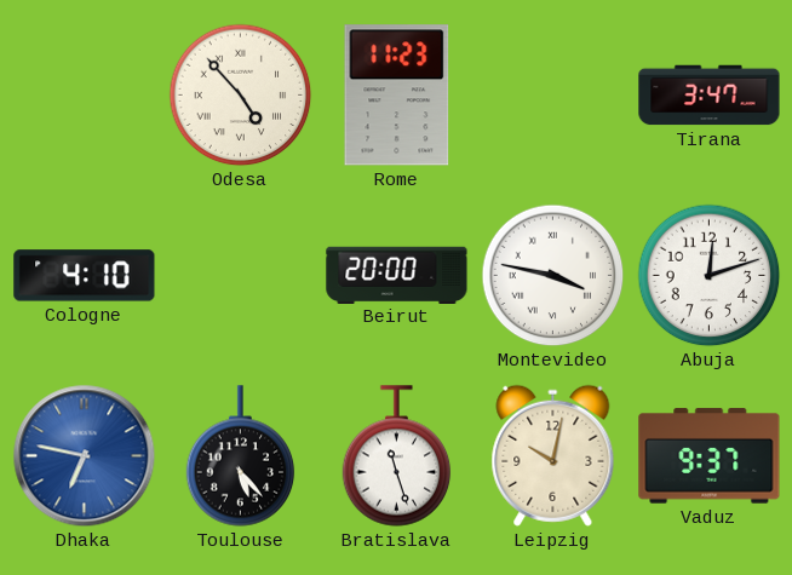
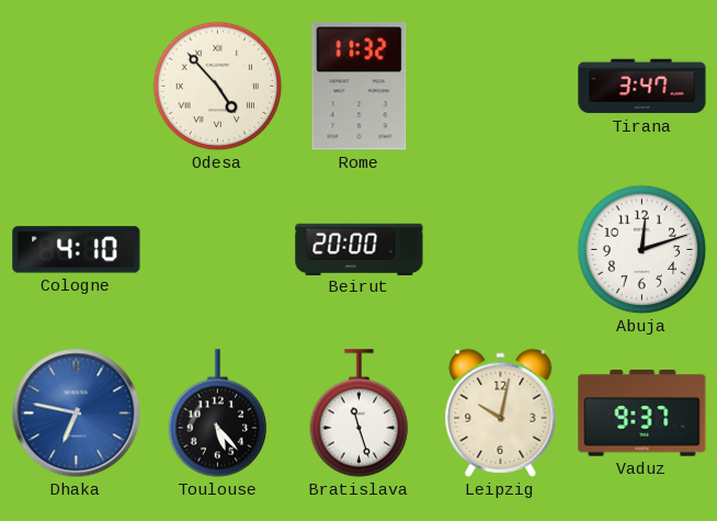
Rome: 11:23 -> 11:32 (360, 87)
Montevideo: 3:47 -> none (553, 276)
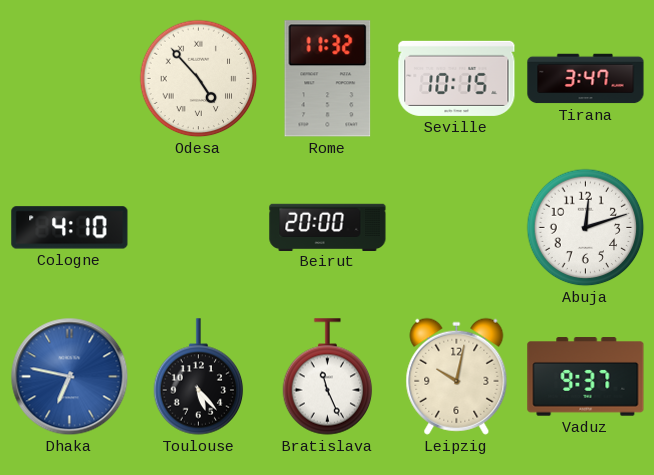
Seville: none -> 10:15 (457, 78)
Bratislava: 11:27 -> 11:26 (328, 377)
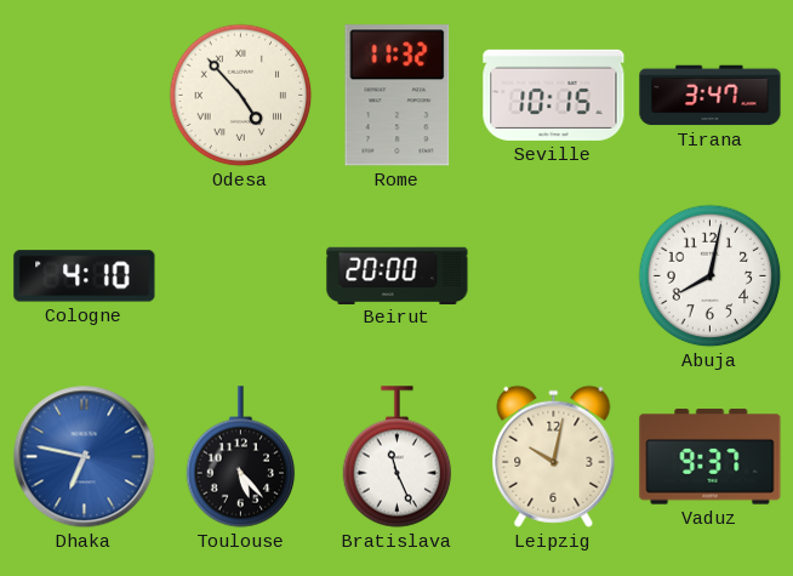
Abuja: 12:12 -> 8:02 (711, 276)
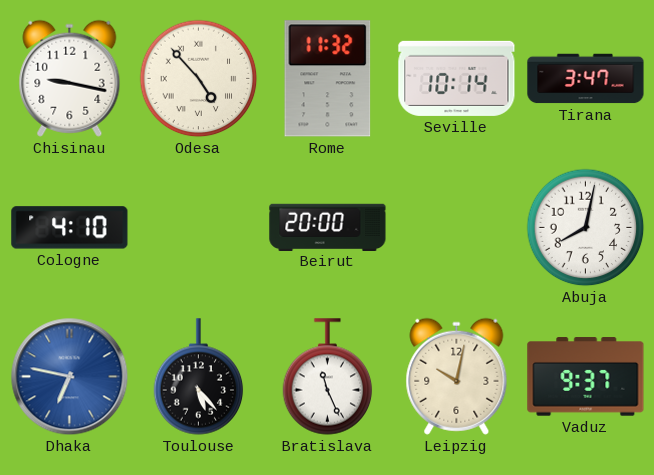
Chisinau: none -> 9:17 (70, 78)
Seville: 10:15 -> 10:14 (457, 78)
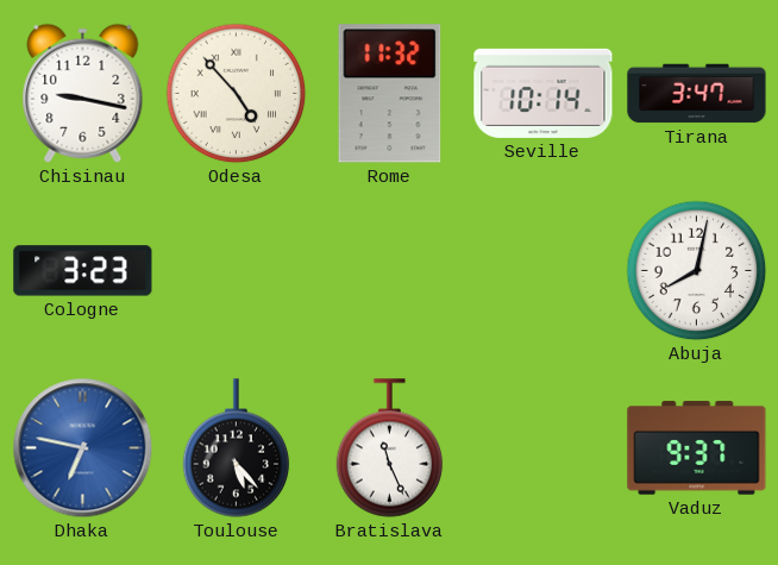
Cologne: 4:10 -> 3:23 (83, 271)
Beirut: 20:00 -> none (328, 227)
Leipzig: 10:02 -> none (457, 376)
